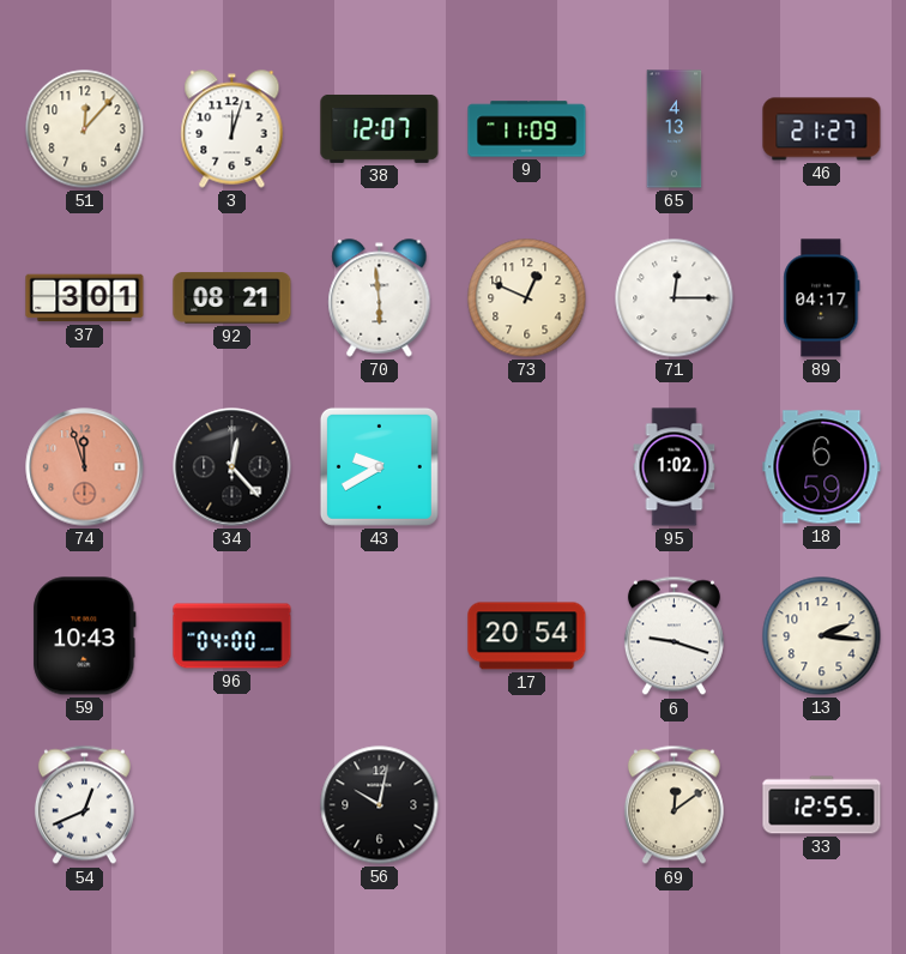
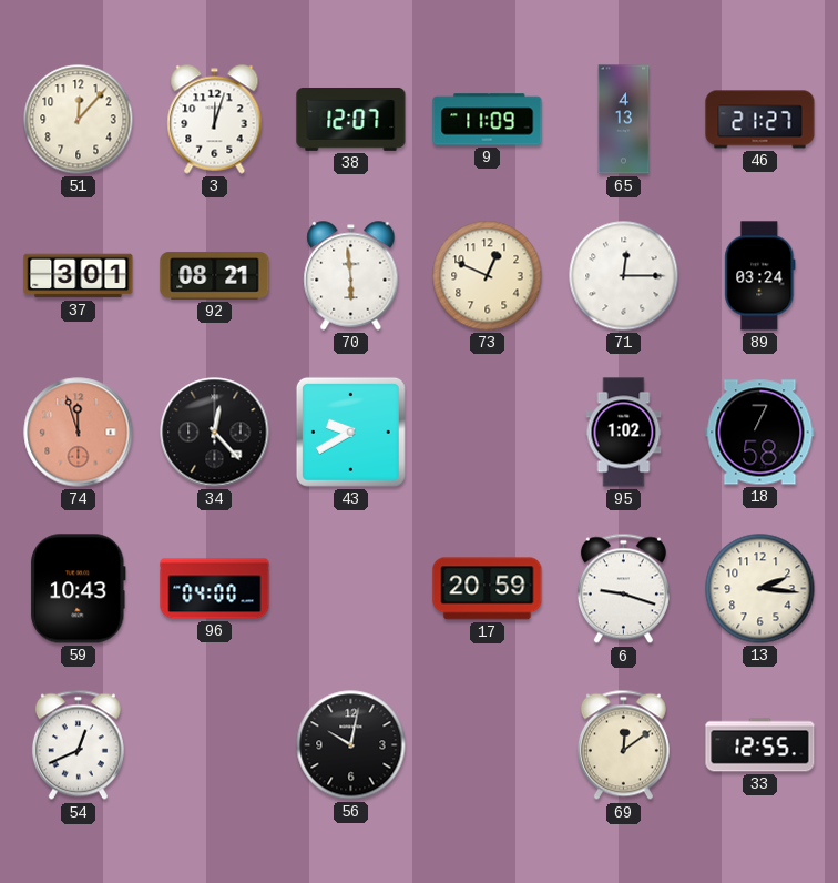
89: 04:17 -> 03:24 (760, 276)
18: 6:59 -> 7:58 (760, 433)
17: 20:54 -> 20:59 (488, 589)
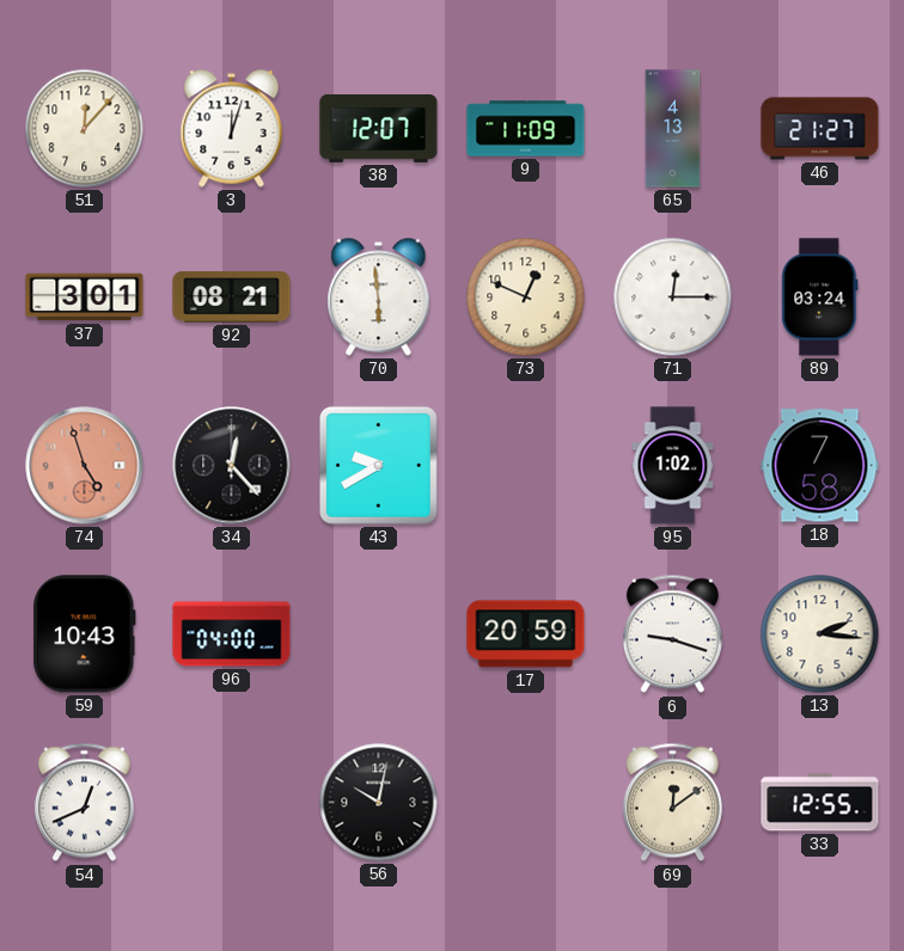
74: 11:57 -> 4:57 (85, 466)
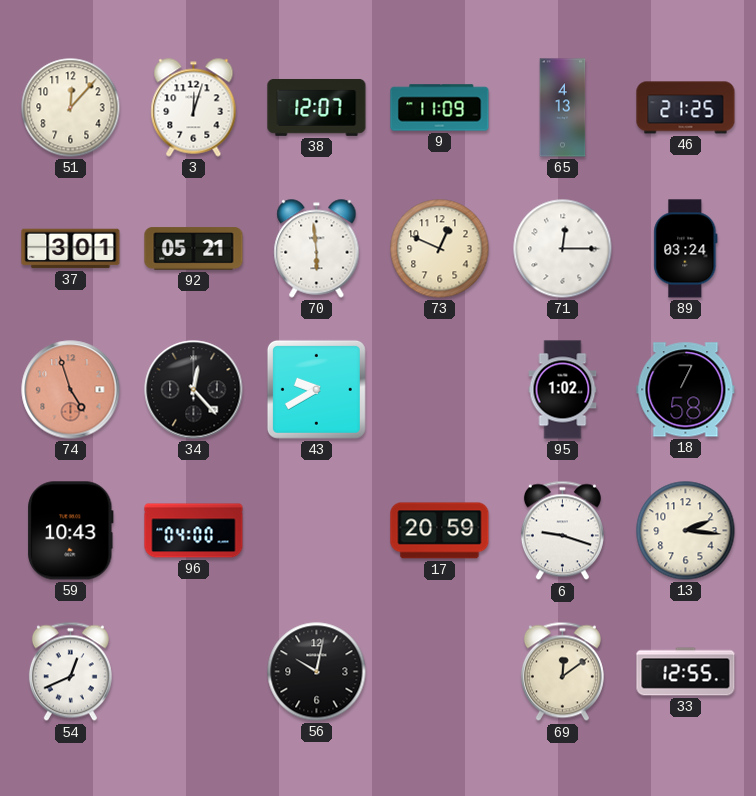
46: 21:27 -> 21:25 (686, 108)
92: 08:21 -> 05:21 (194, 249)
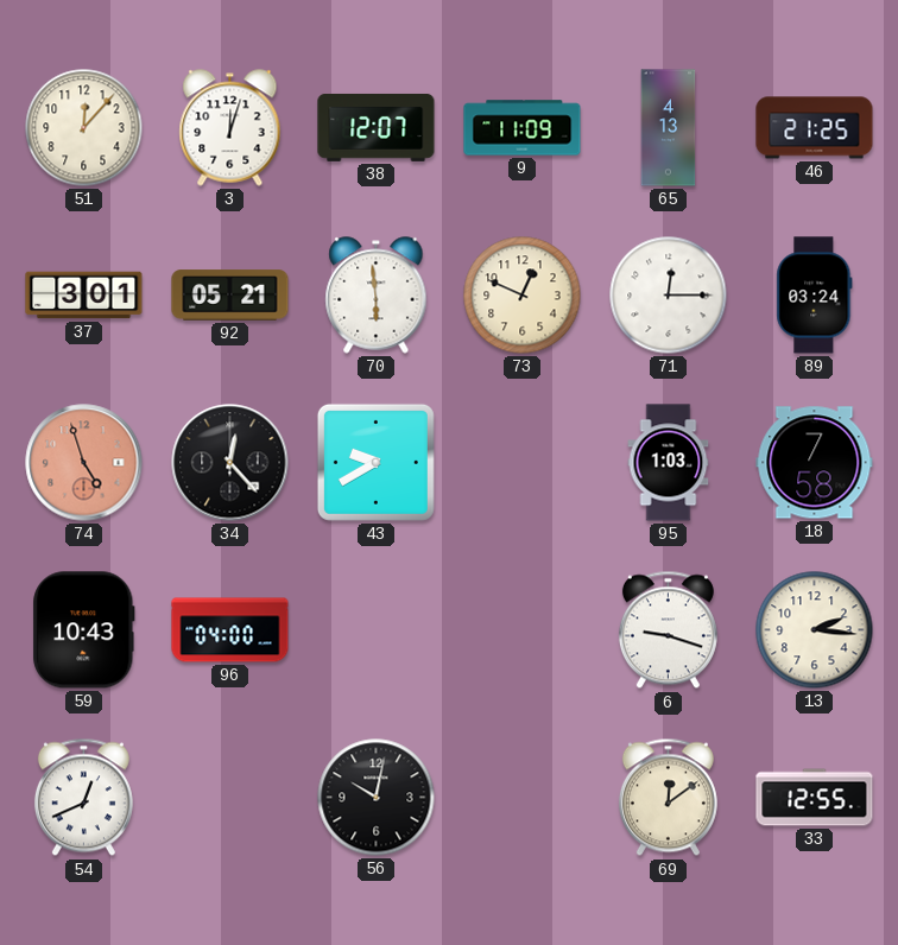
95: 1:02 -> 1:03 (669, 463)
17: 20:59 -> none (440, 531)
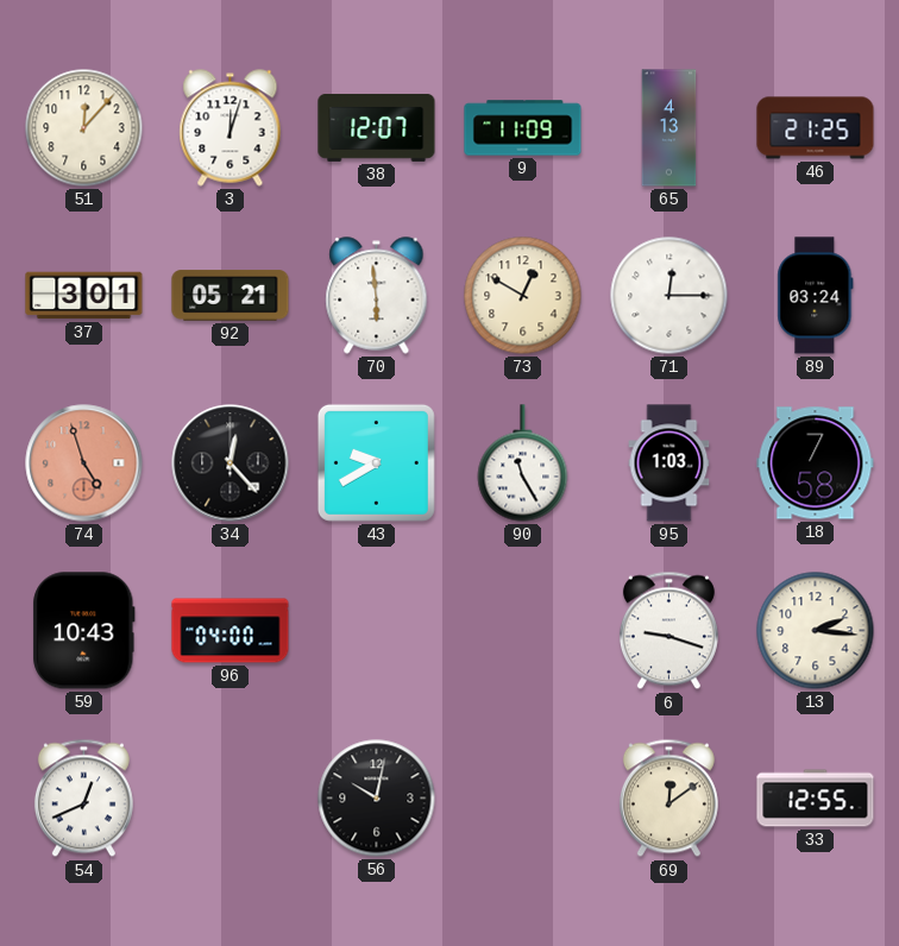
73: 12:49 -> 12:50 (523, 296)
90: none -> 11:25 (523, 463)
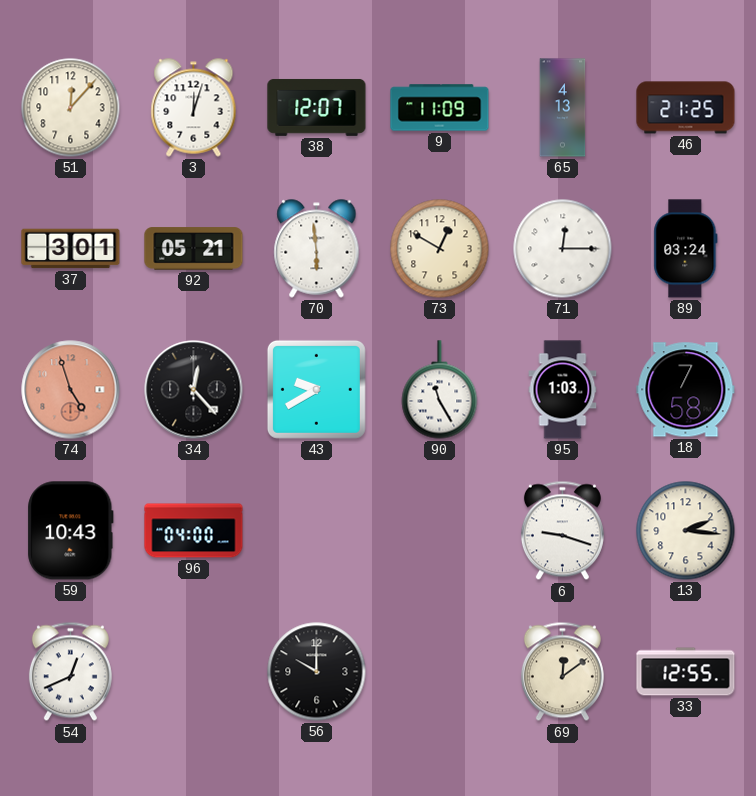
56: 10:02 -> 10:00 (317, 672)
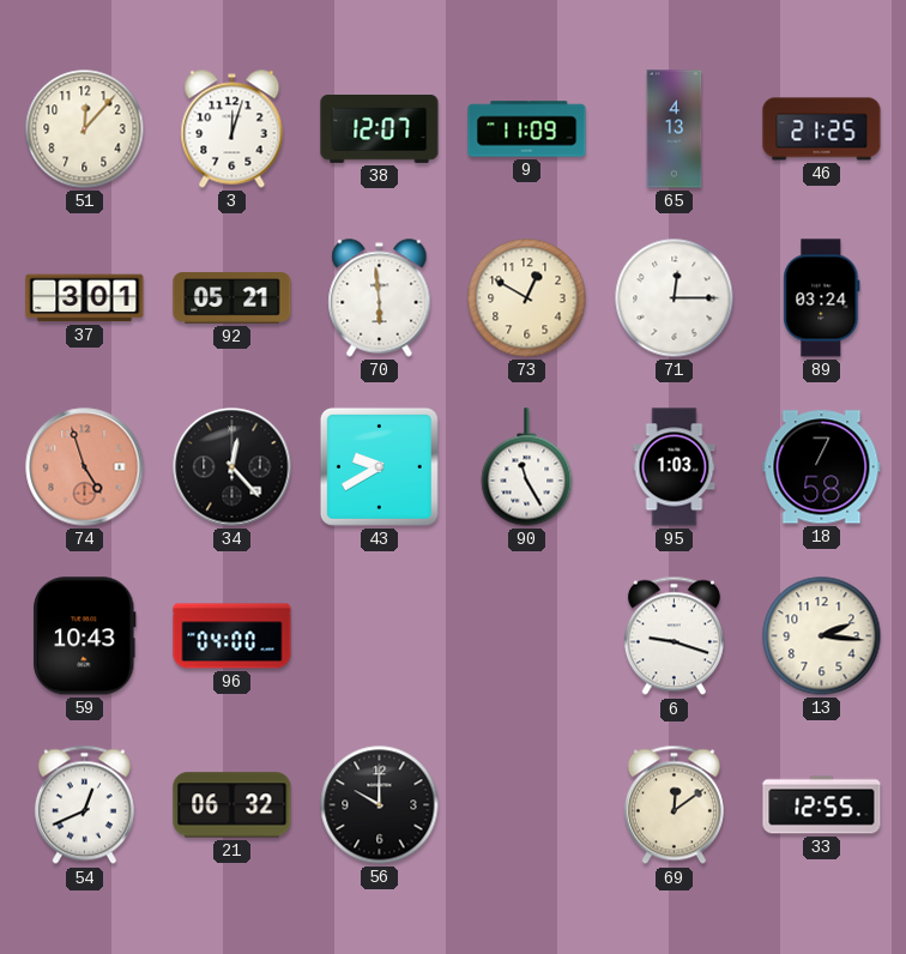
21: none -> 06:32 (232, 805)
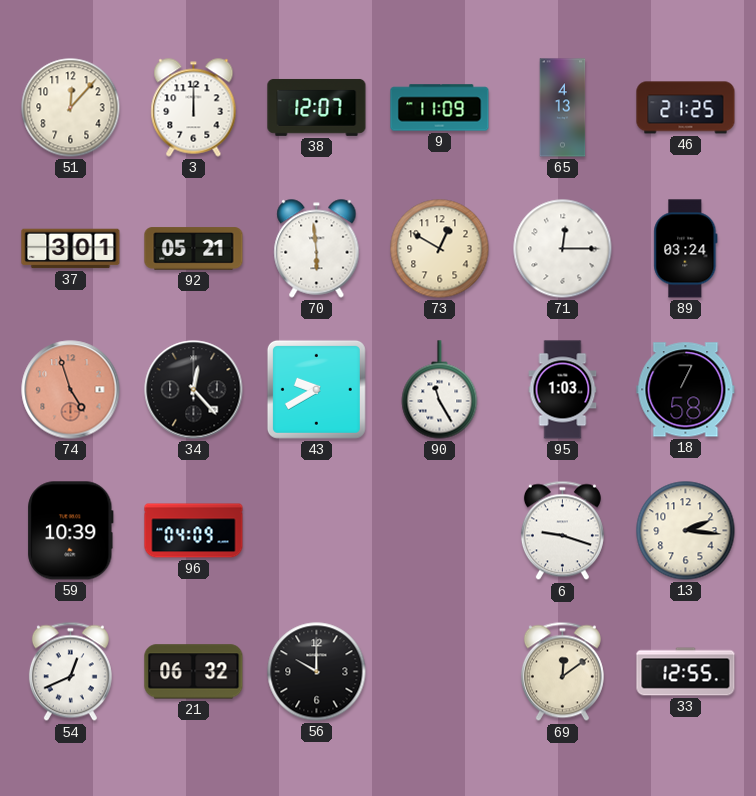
3: 12:03 -> 12:00 (194, 108)
59: 10:43 -> 10:39 (71, 531)
96: 04:00 -> 04:09 (194, 531)
